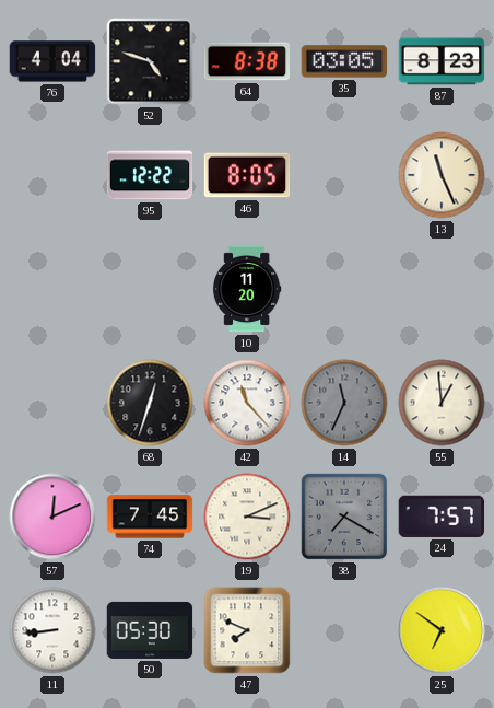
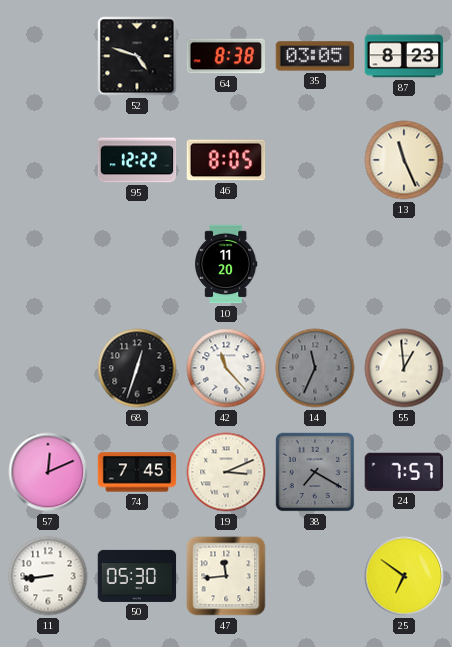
76: 4:04 -> none (52, 61)
47: 7:49 -> 11:44 (226, 576)
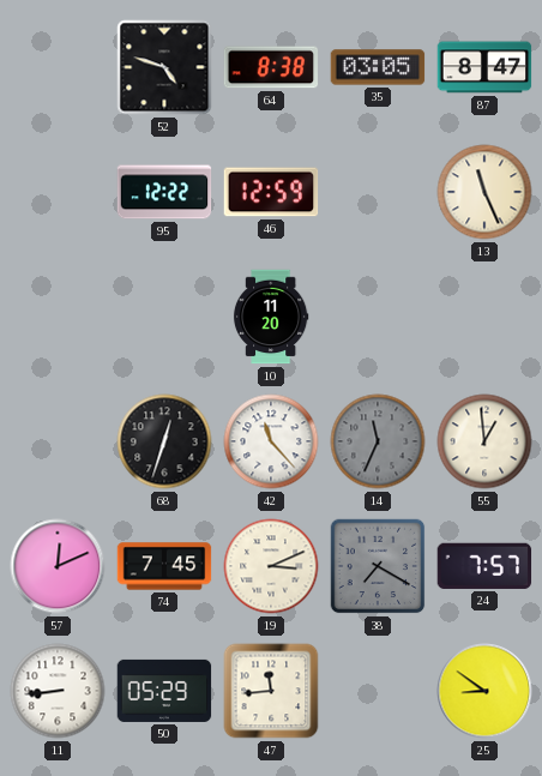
87: 8:23 -> 8:47 (484, 67)
46: 8:05 -> 12:59 (271, 192)
50: 05:30 -> 05:29 (164, 691)
25: 6:51 -> 8:51 (484, 691)
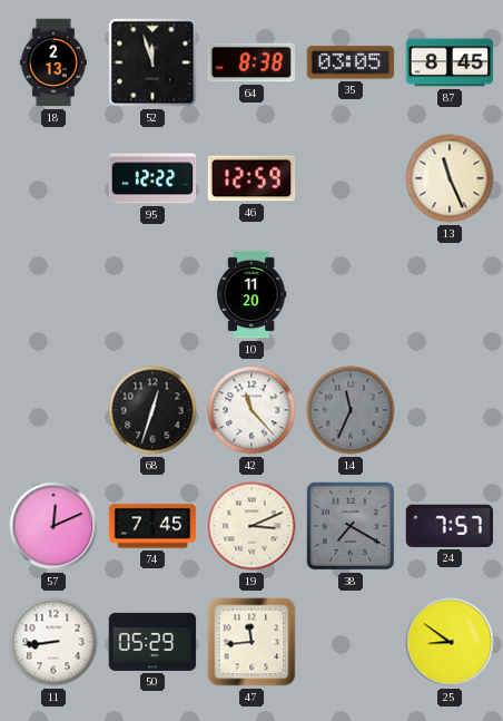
18: none -> 2:13 (53, 62)
52: 4:48 -> 11:57 (152, 62)
87: 8:47 -> 8:45 (450, 62)
55: 12:59 -> none (484, 441)
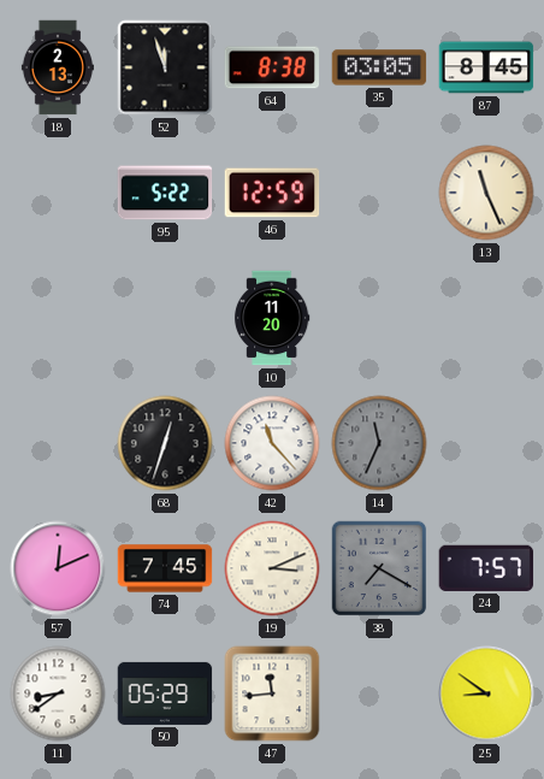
95: 12:22 -> 5:22 (165, 193)
11: 8:44 -> 8:39 (58, 694)
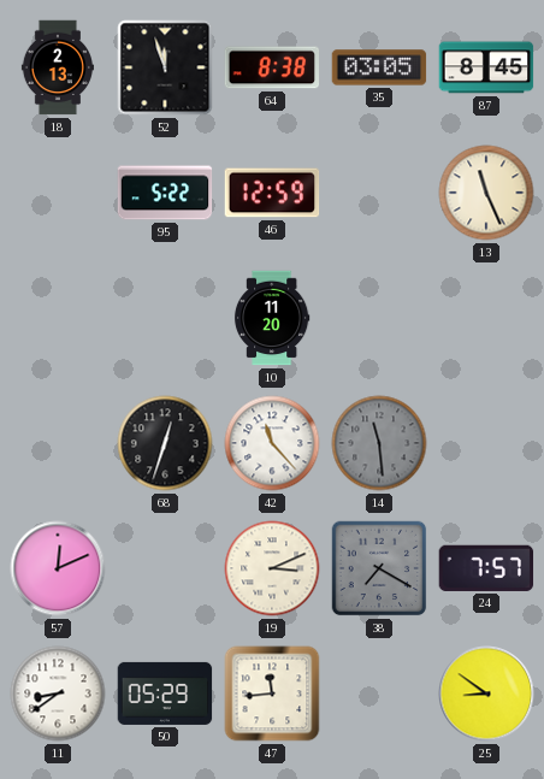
14: 11:34 -> 11:29 (379, 443)
74: 7:45 -> none (165, 568)
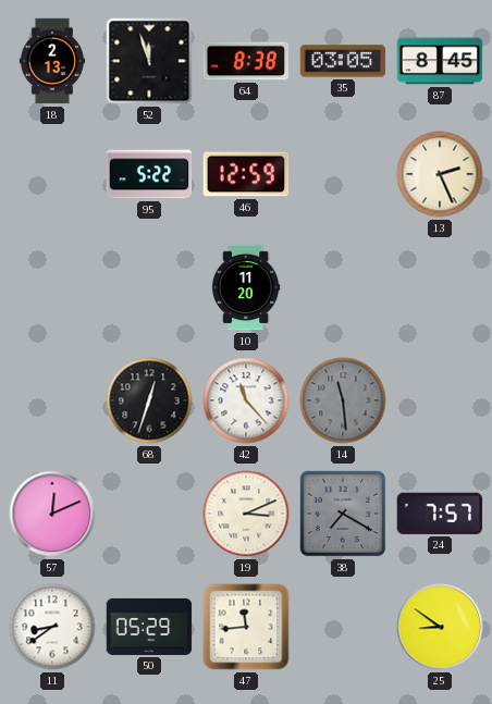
13: 11:26 -> 2:26 (440, 174)
